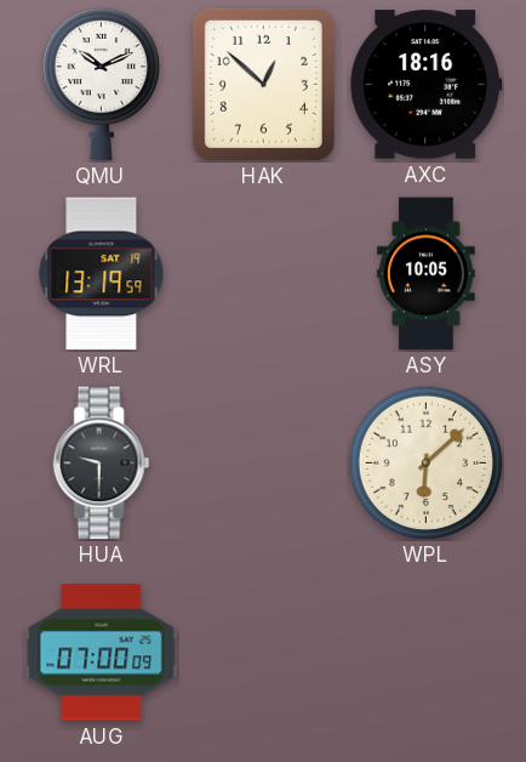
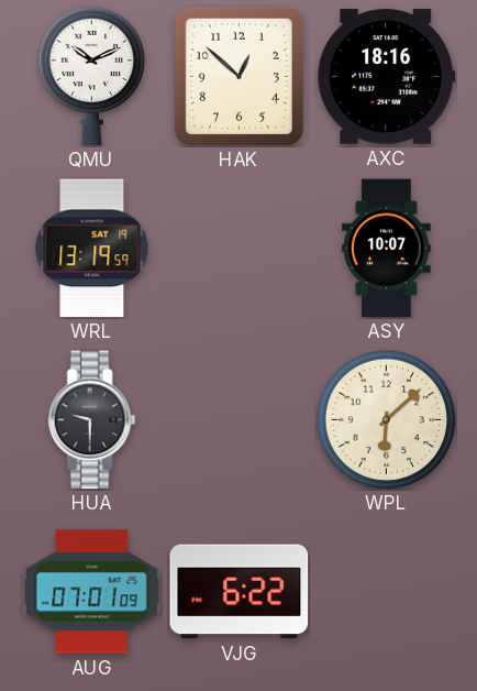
ASY: 10:05 -> 10:07 (386, 249)
AUG: 07:00 -> 07:01 (92, 592)
VJG: none -> 6:22 (240, 592)
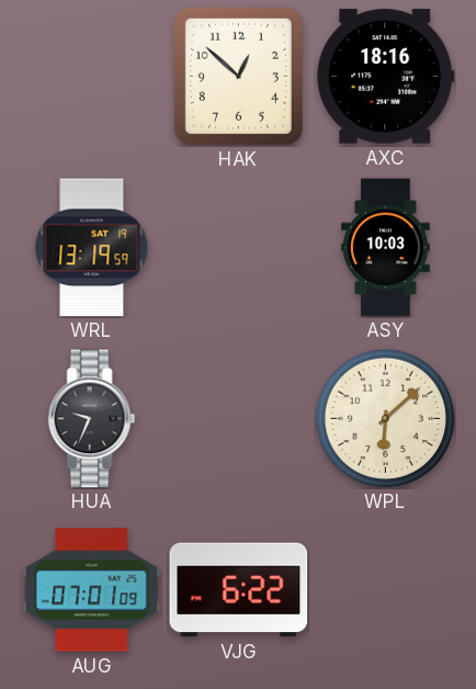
QMU: 10:11 -> none (91, 76)
ASY: 10:07 -> 10:03 (385, 248)
HUA: 9:30 -> 9:34 (92, 419)
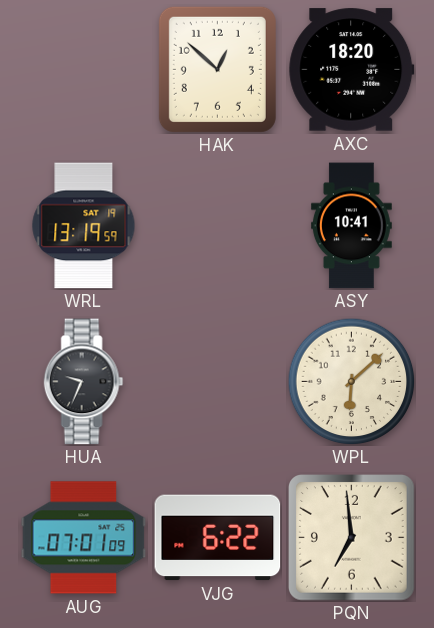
AXC: 18:16 -> 18:20 (352, 70)
ASY: 10:03 -> 10:41 (351, 226)
PQN: none -> 6:59 (352, 538)
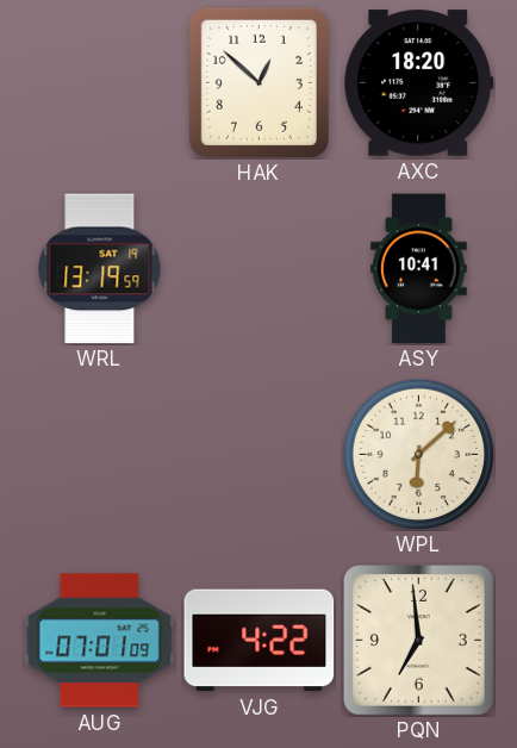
HUA: 9:34 -> none (84, 382)
VJG: 6:22 -> 4:22 (260, 641)
